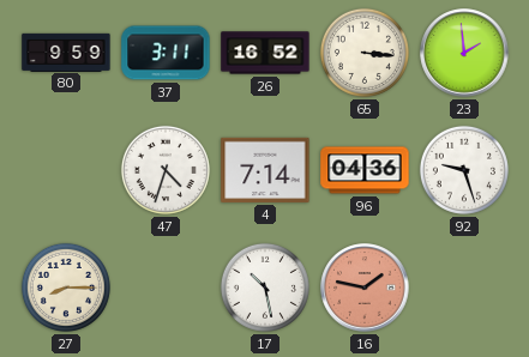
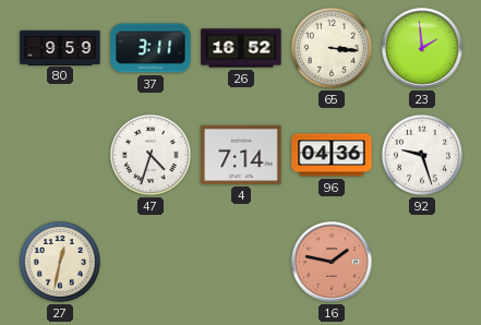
27: 8:15 -> 12:32 (60, 262)
17: 10:28 -> none (265, 288)
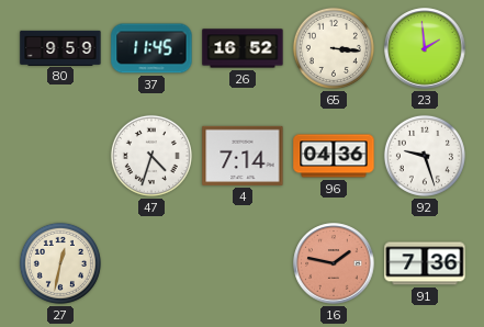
37: 3:11 -> 11:45 (151, 48)
91: none -> 7:36 (425, 263)
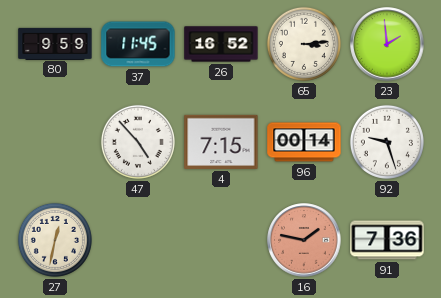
65: 3:16 -> 3:14 (304, 44)
47: 4:33 -> 4:53 (138, 142)
4: 7:14 -> 7:15 (221, 142)
96: 04:36 -> 00:14 (304, 142)
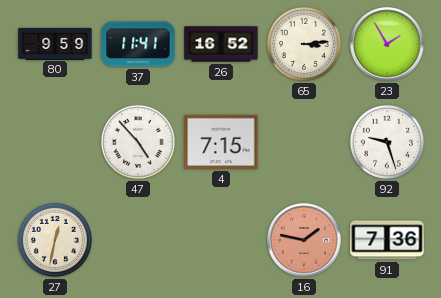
37: 11:45 -> 11:41 (138, 44)
23: 1:59 -> 1:55 (387, 44)
96: 00:14 -> none (304, 142)
